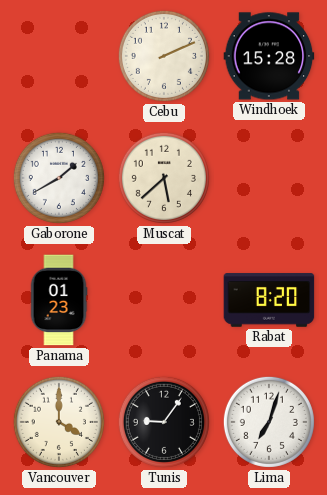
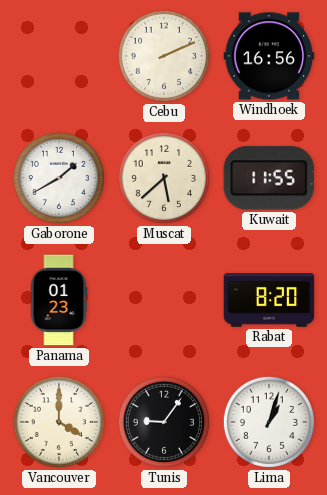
Windhoek: 15:28 -> 16:56 (269, 56)
Kuwait: none -> 11:55 (269, 178)
Lima: 7:03 -> 1:03 (269, 422)
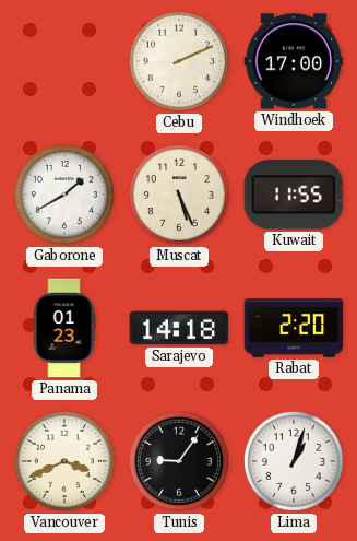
Windhoek: 16:56 -> 17:00 (294, 61)
Muscat: 5:38 -> 5:26 (179, 195)
Sarajevo: none -> 14:18 (179, 328)
Rabat: 8:20 -> 2:20 (294, 328)
Vancouver: 4:00 -> 3:41 (64, 461)
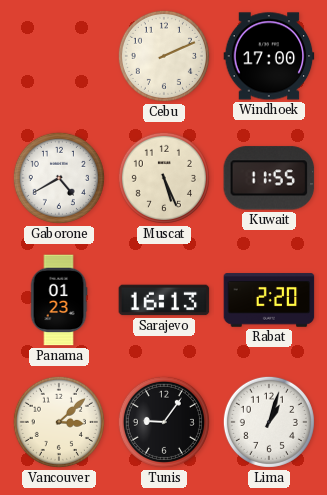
Gaborone: 1:40 -> 4:40 (59, 178)
Sarajevo: 14:18 -> 16:13 (164, 300)
Vancouver: 3:41 -> 3:08 (59, 422)
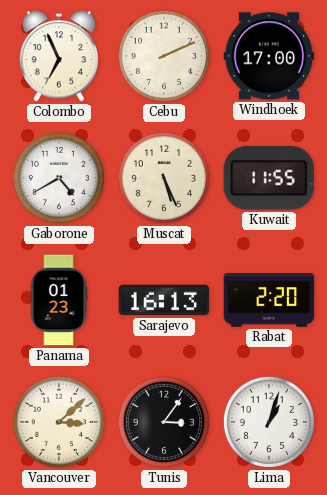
Colombo: none -> 6:56 (59, 56)
Tunis: 9:06 -> 3:06 (164, 422)
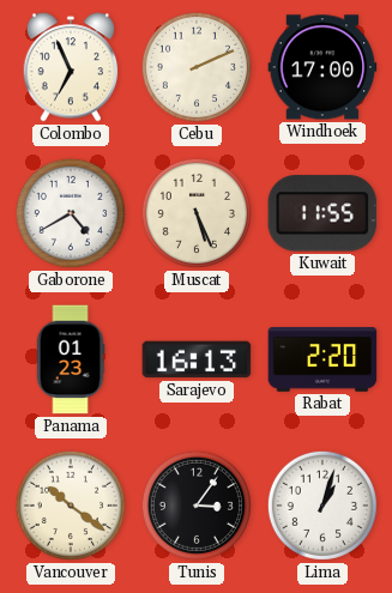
Vancouver: 3:08 -> 10:21 (71, 506)
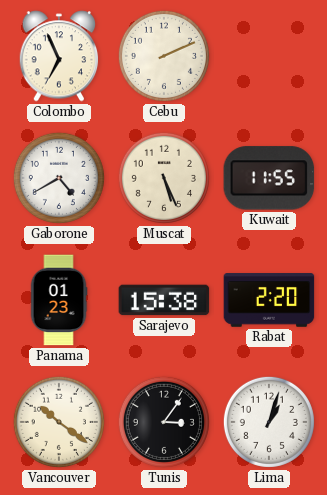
Windhoek: 17:00 -> none (322, 67)
Sarajevo: 16:13 -> 15:38 (164, 300)
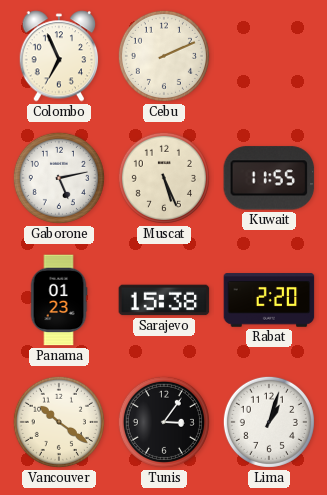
Gaborone: 4:40 -> 5:13 (59, 178)
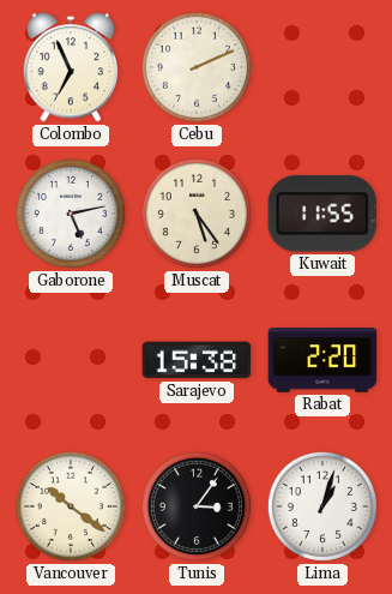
Muscat: 5:26 -> 5:24 (197, 214)
Panama: 01:23 -> none (59, 300)
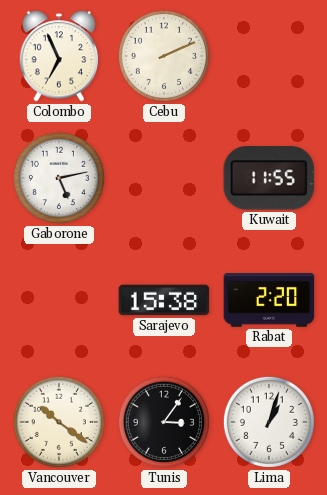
Muscat: 5:24 -> none (197, 214)
